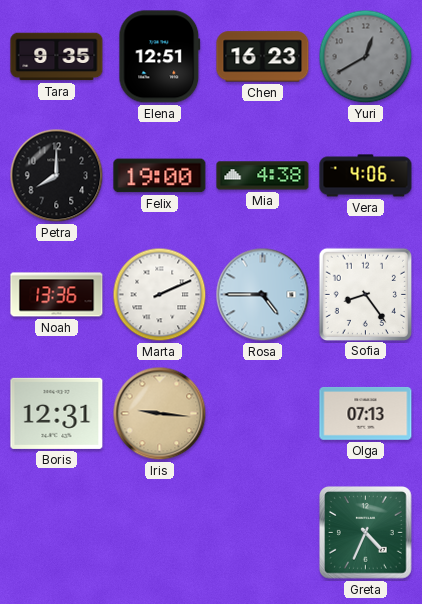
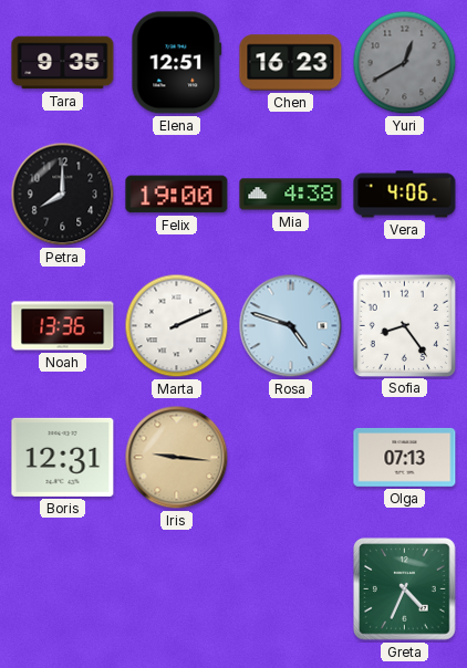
Rosa: 4:45 -> 4:48 (291, 326)
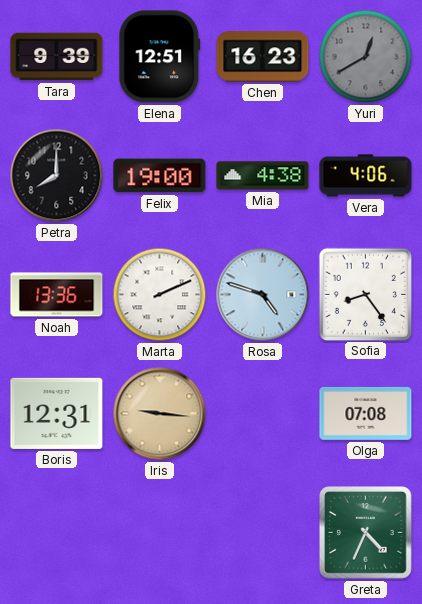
Tara: 9:35 -> 9:39 (57, 57)
Olga: 07:13 -> 07:08 (366, 413)
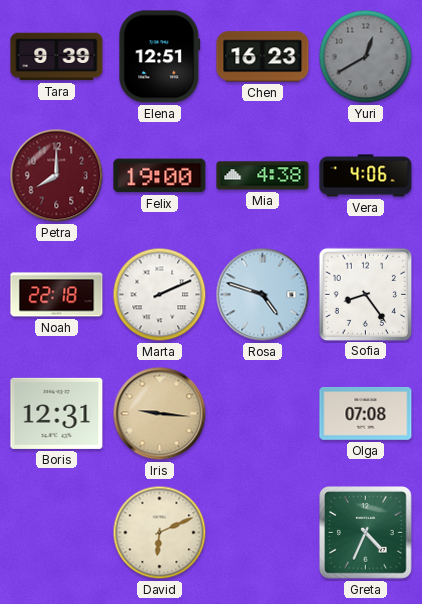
Petra dial: black -> burgundy (57, 176)
Noah: 13:36 -> 22:18 (57, 295)
David: none -> 6:11 (160, 533)
